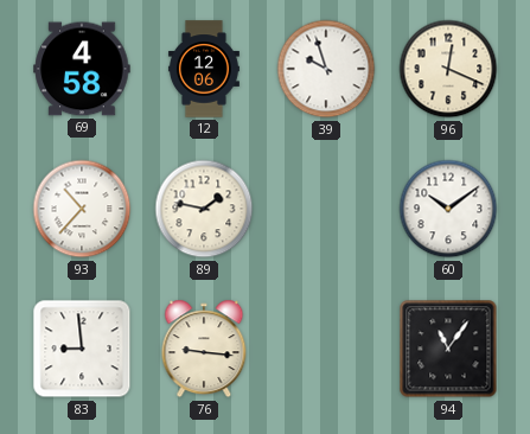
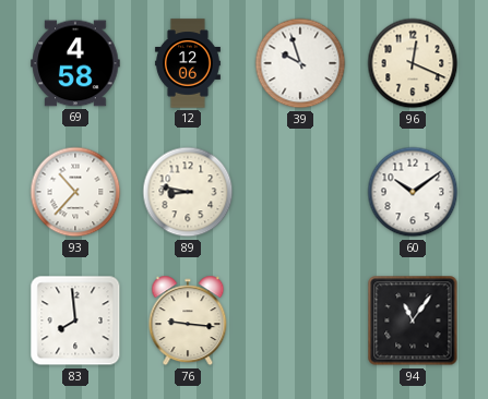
89: 1:47 -> 8:47 (188, 192)
83: 8:59 -> 7:59 (75, 321)
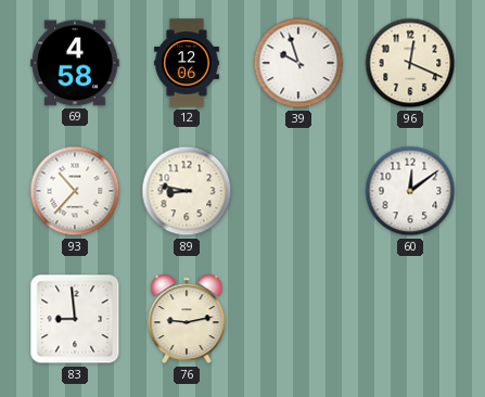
60: 10:09 -> 12:09 (410, 191)
83: 7:59 -> 8:59 (75, 319)
76: 9:16 -> 9:13 (187, 319)
94: 11:06 -> none (413, 321)
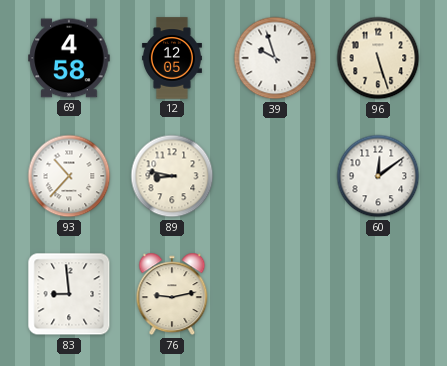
12: 12:06 -> 12:05 (172, 58)
96: 12:19 -> 5:27 (378, 58)
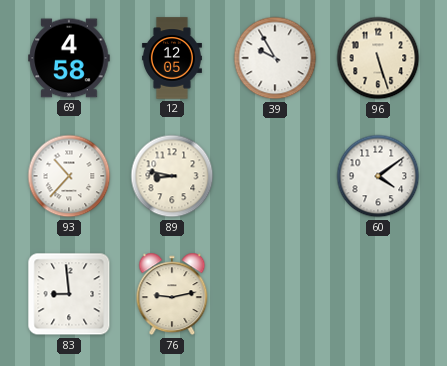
39: 9:57 -> 9:55 (275, 58)
60: 12:09 -> 4:09 (378, 176)
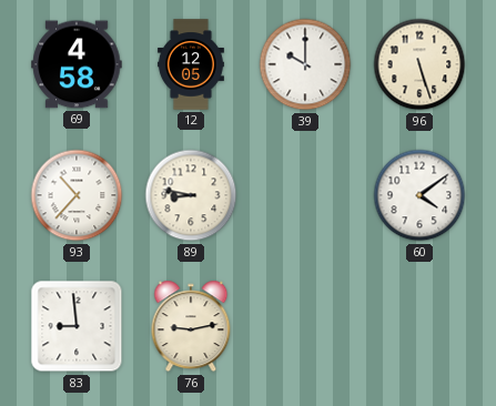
39: 9:55 -> 10:00 (305, 64)
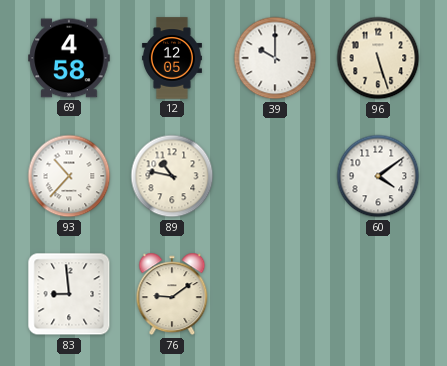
89: 8:47 -> 10:47 (172, 176)
76: 9:13 -> 9:09 (172, 294)
